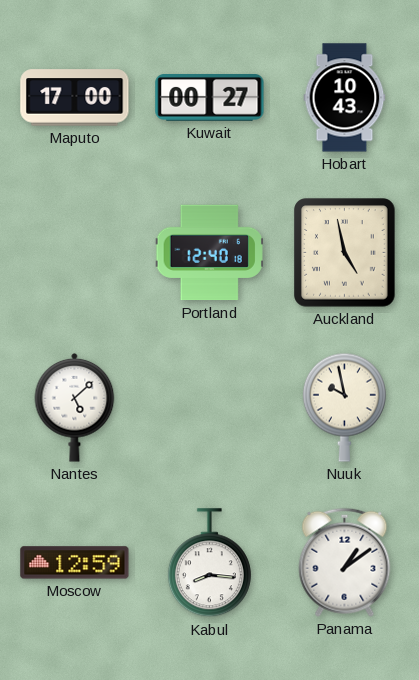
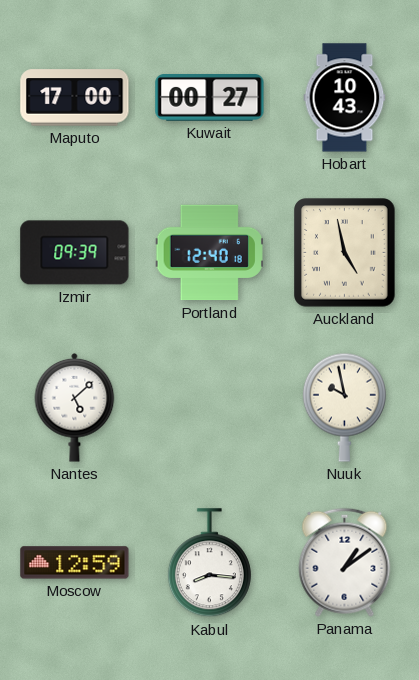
Izmir: none -> 09:39 (75, 253)
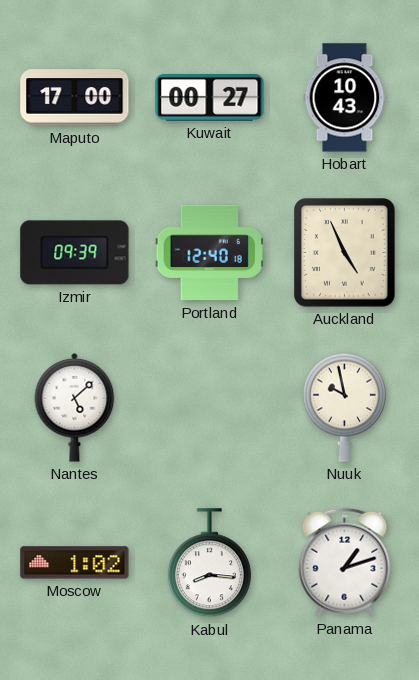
Auckland: 4:58 -> 4:56 (345, 253)
Moscow: 12:59 -> 1:02 (75, 563)
Panama: 1:09 -> 1:12 (345, 562)
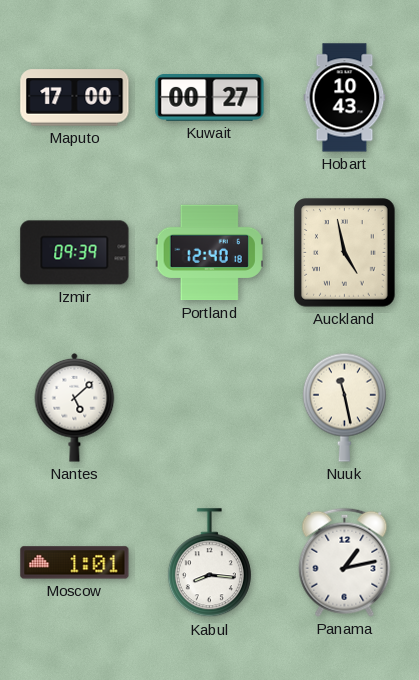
Auckland: 4:56 -> 4:58 (345, 253)
Nuuk: 9:58 -> 11:28 (344, 407)
Moscow: 1:02 -> 1:01 (75, 563)
Panama: 1:12 -> 1:13 (345, 562)
